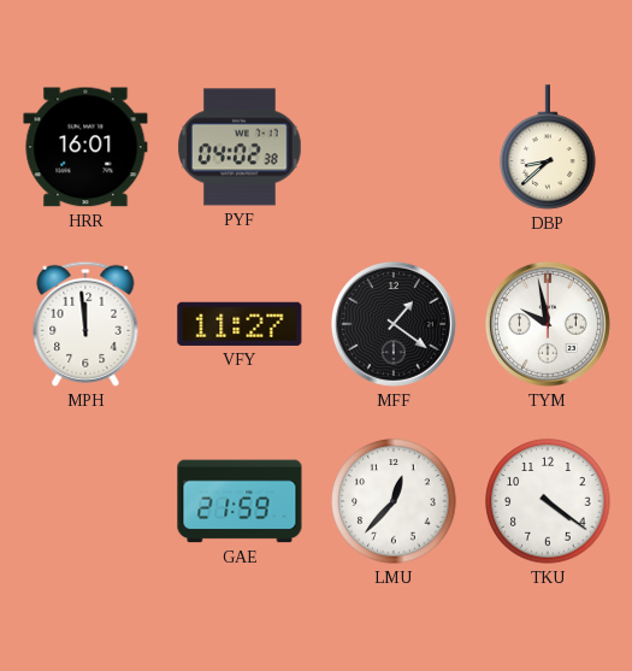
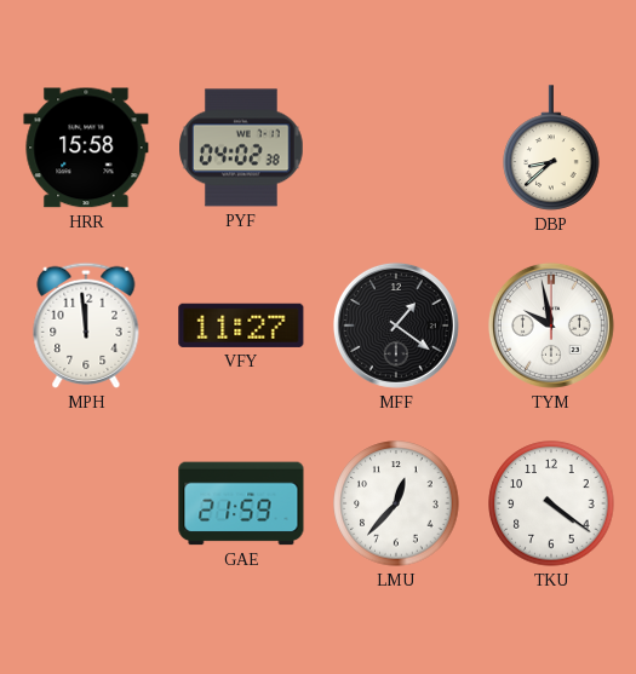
HRR: 16:01 -> 15:58 (86, 148)
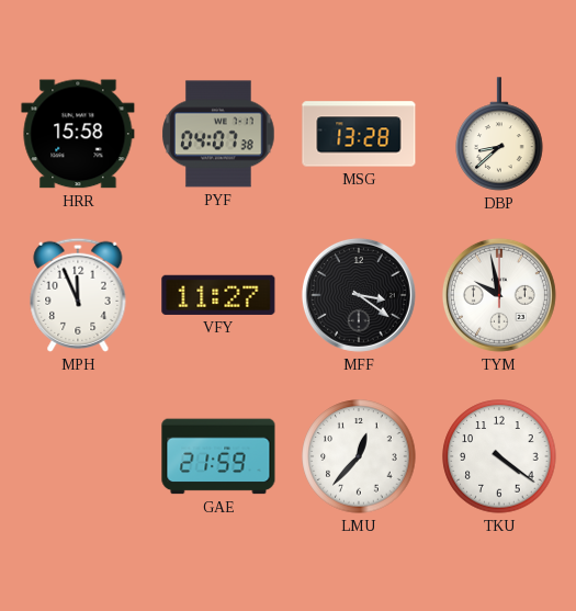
PYF: 04:02 -> 04:07 (218, 134)
MSG: none -> 13:28 (359, 134)
MPH: 11:59 -> 11:56 (78, 295)
MFF: 1:21 -> 3:21 (359, 295)
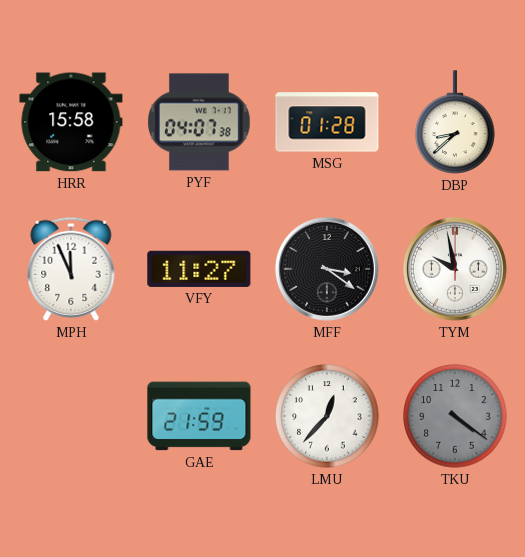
MSG: 13:28 -> 01:28 (327, 122)
TKU dial: white -> grey (455, 416)
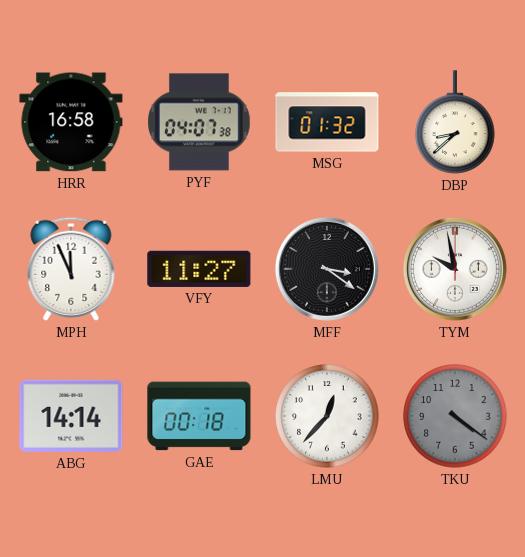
HRR: 15:58 -> 16:58 (71, 122)
MSG: 01:28 -> 01:32 (327, 122)
ABG: none -> 14:14 (71, 416)
GAE: 21:59 -> 00:18 (199, 416)
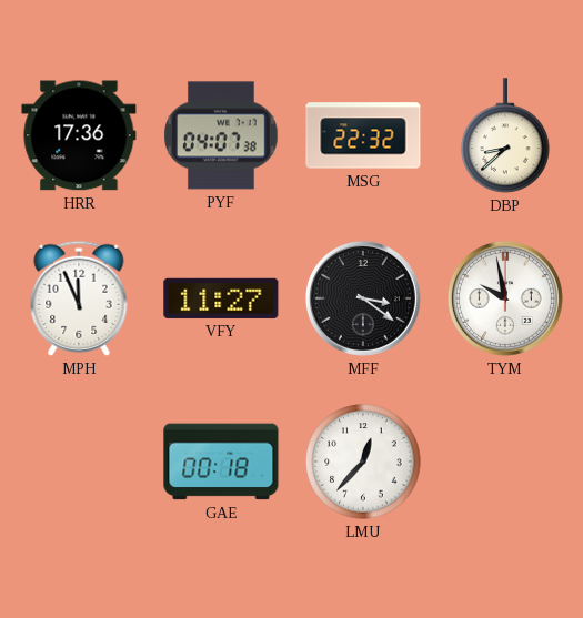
HRR: 16:58 -> 17:36 (79, 135)
MSG: 01:32 -> 22:32 (363, 135)
ABG: 14:14 -> none (71, 416)
TKU: 4:21 -> none (455, 416)
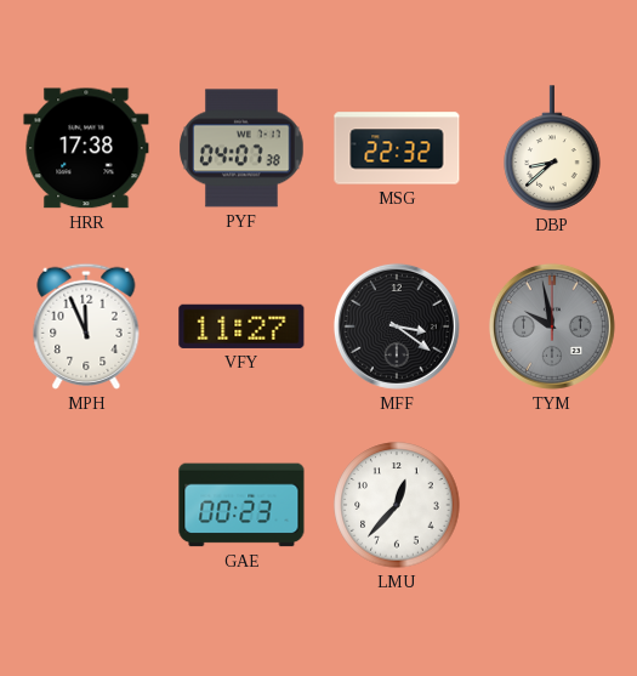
HRR: 17:36 -> 17:38 (86, 148)
TYM dial: white -> grey (552, 326)
GAE: 00:18 -> 00:23 (241, 505)
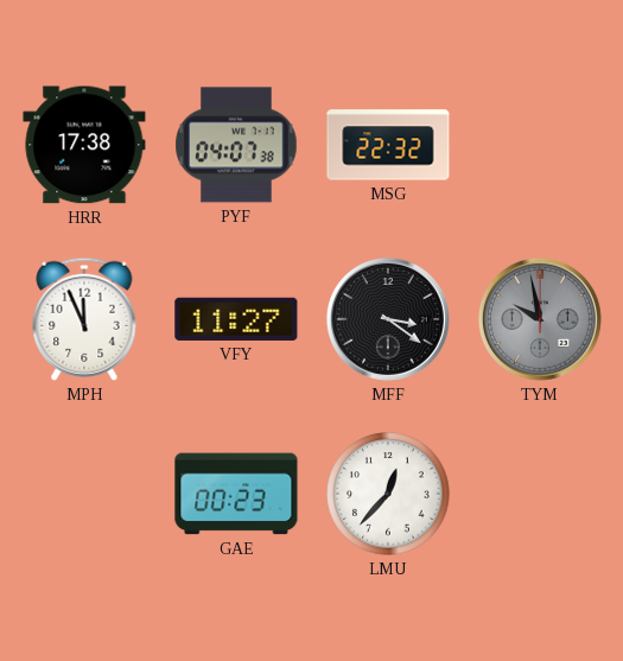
DBP: 8:38 -> none (552, 148)
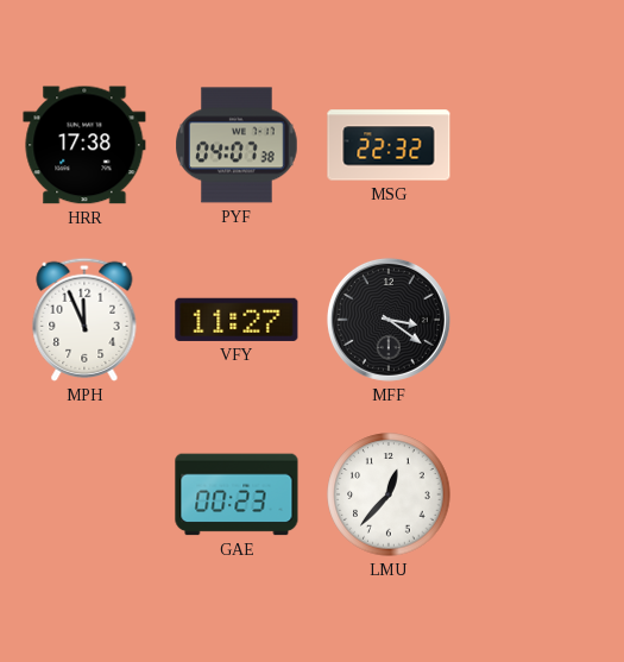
TYM: 9:58 -> none (540, 319)
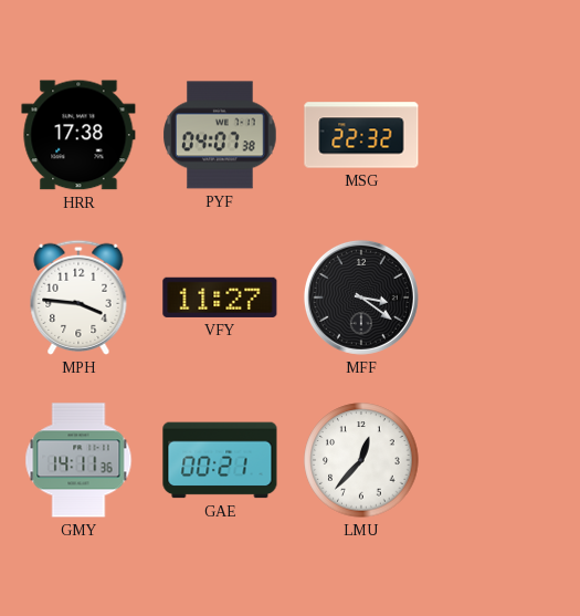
MPH: 11:56 -> 3:46 (78, 297)
GMY: none -> 14:11 (78, 460)
GAE: 00:23 -> 00:21 (220, 460)
